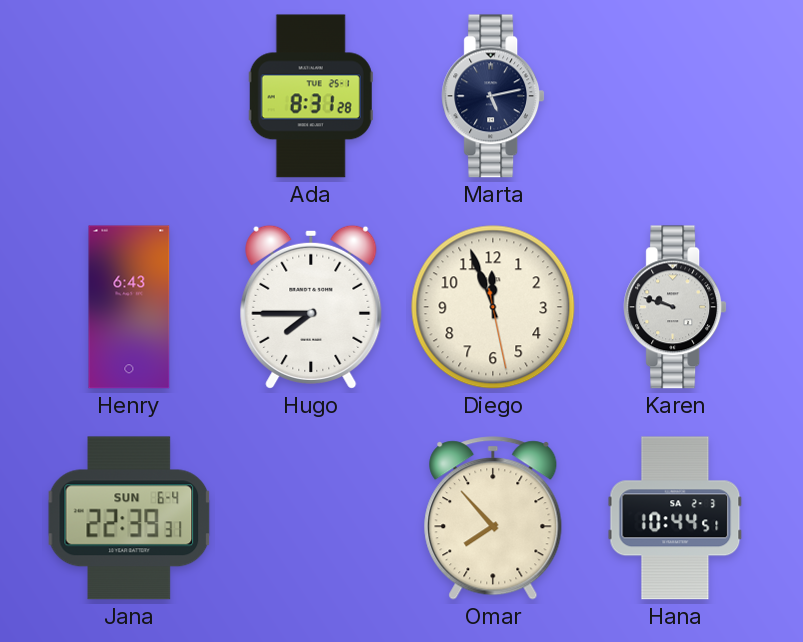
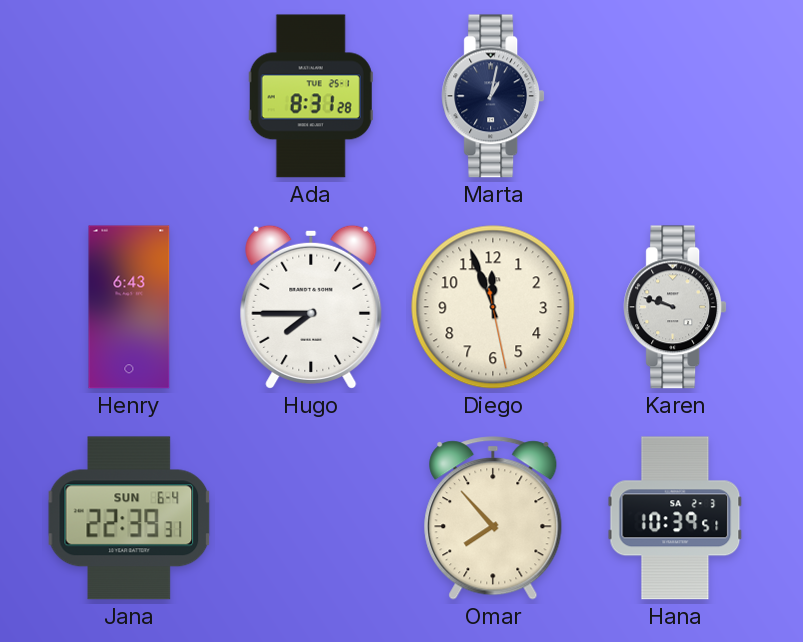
Marta: 5:13 -> 1:02 (493, 96)
Hana: 10:44 -> 10:39 (675, 518)
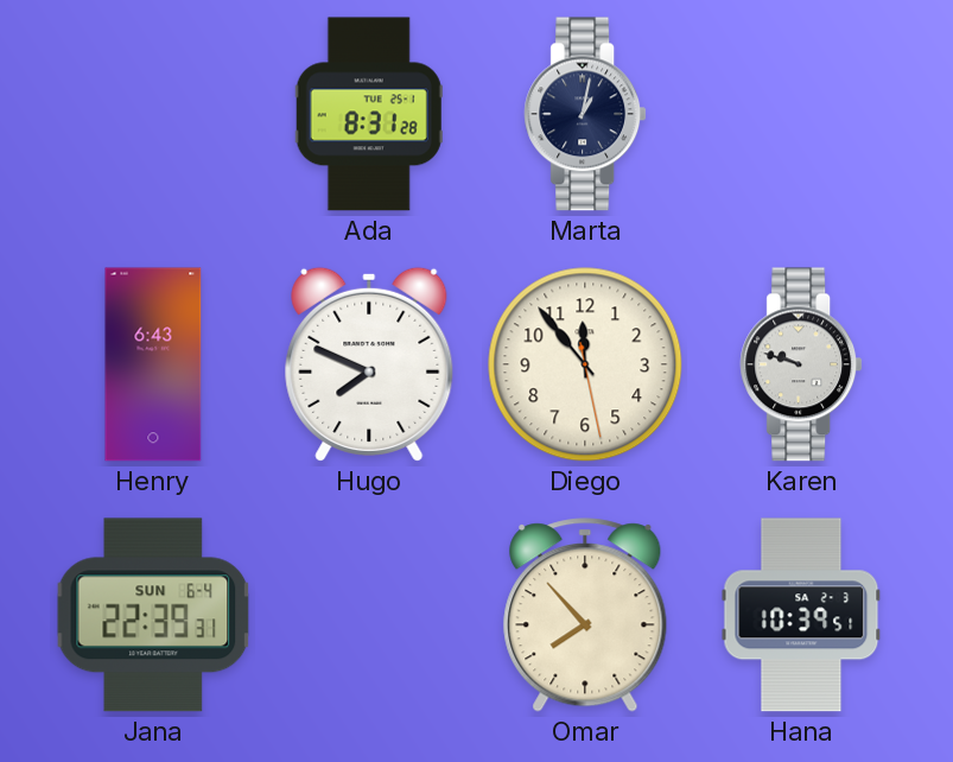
Hugo: 7:45 -> 7:49 (369, 364)
Diego: 11:56 -> 11:53 (585, 364)
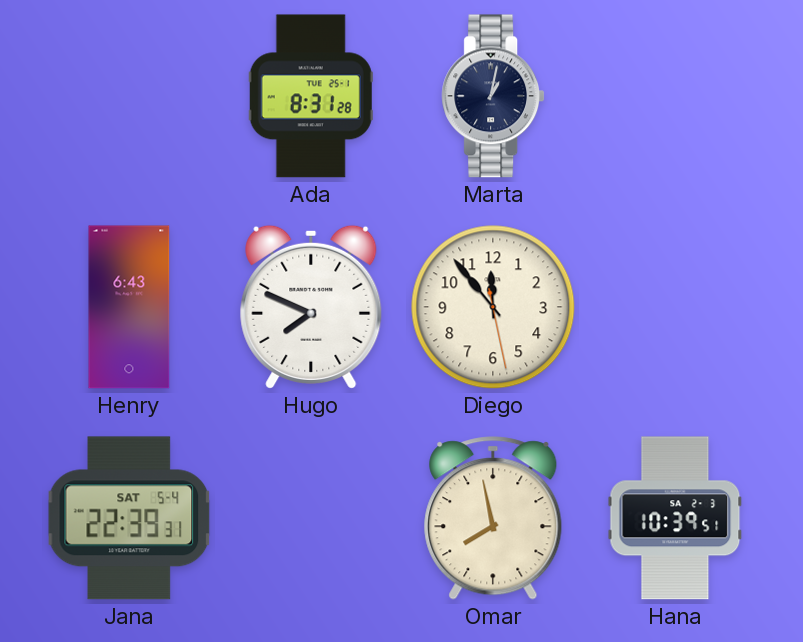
Karen: 9:48 -> none (801, 364)
Jana date: SUN 6-4 -> SAT 5-4 (129, 518)
Omar: 7:53 -> 7:58 (493, 518)
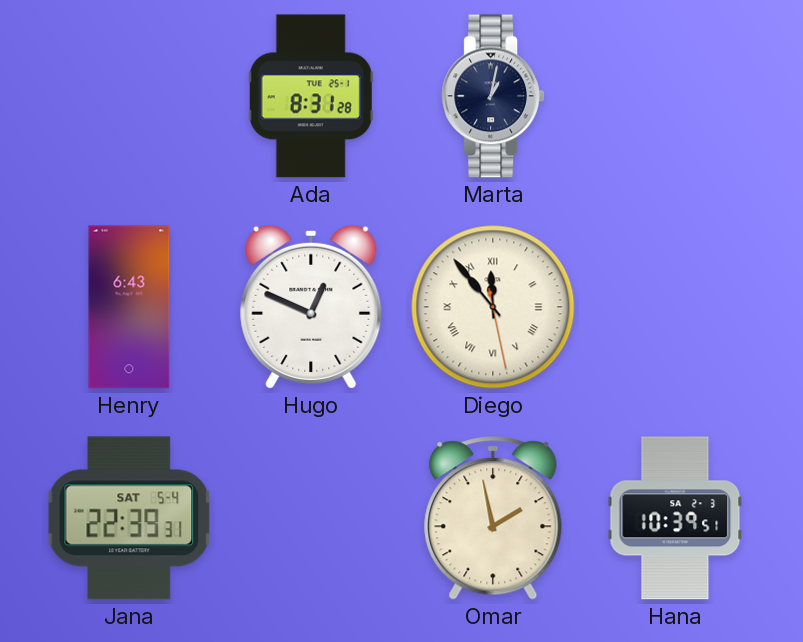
Hugo: 7:49 -> 12:49 (311, 307)
Diego numerals: Arabic -> Roman (493, 307)
Omar: 7:58 -> 1:58 (493, 518)
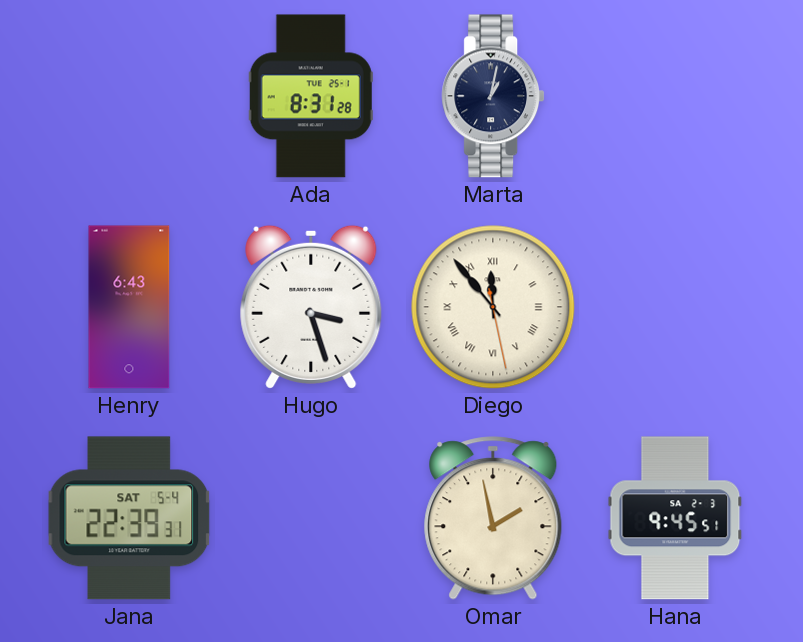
Hugo: 12:49 -> 3:27 (311, 307)
Hana: 10:39 -> 9:45 (675, 518)
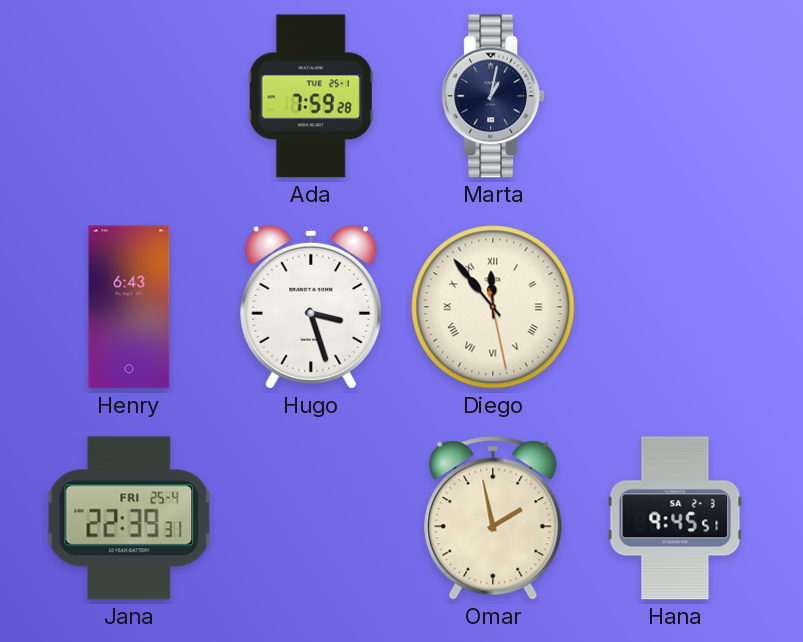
Ada: 8:31 -> 7:59 (311, 96)
Jana date: SAT 5-4 -> FRI 25-4 (129, 518)
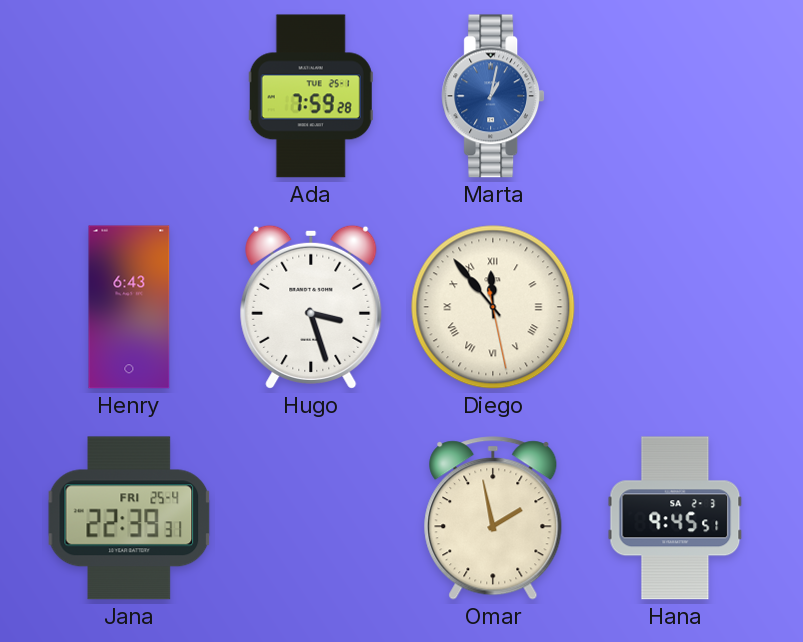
Marta dial: navy -> blue (493, 96)
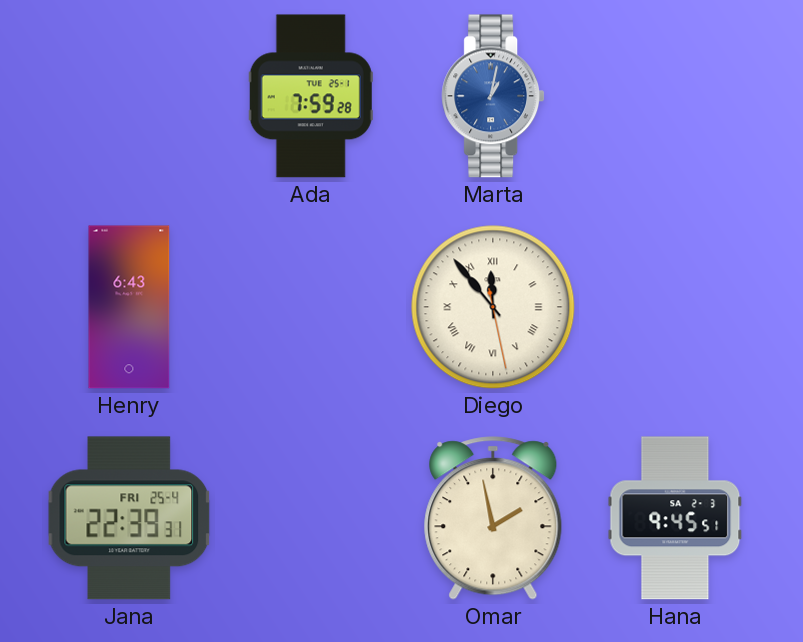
Hugo: 3:27 -> none (311, 307)
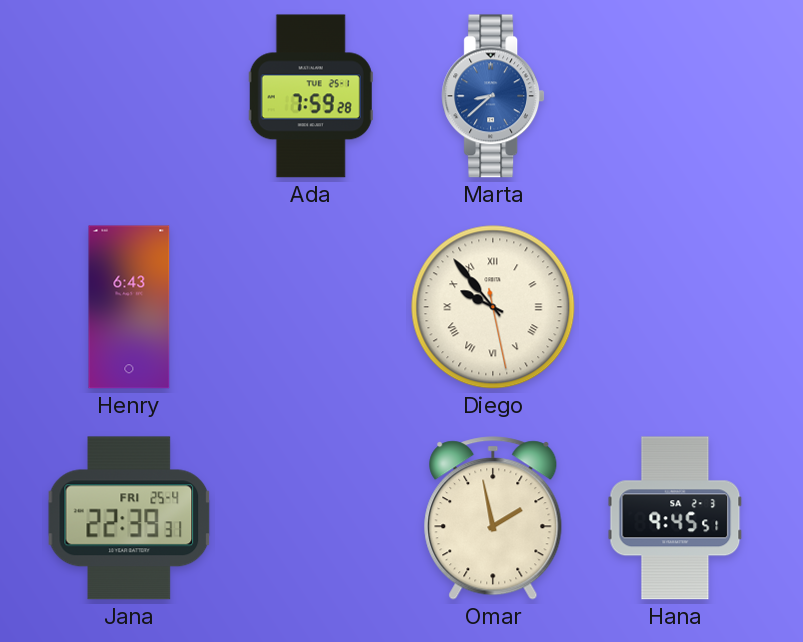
Marta: 1:02 -> 8:38 (493, 96)
Diego: 11:53 -> 9:53 (493, 307)
